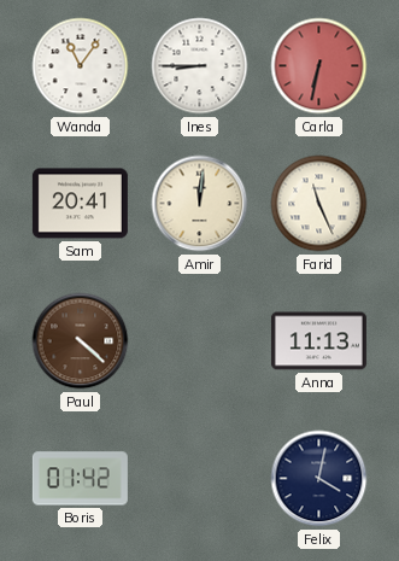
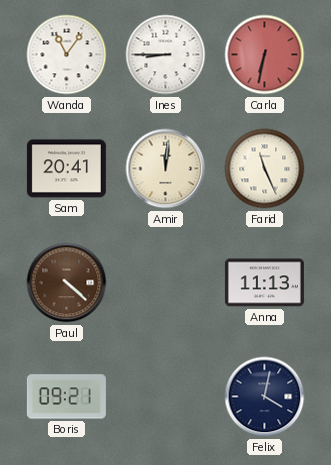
Boris: 01:42 -> 09:21 (66, 397)
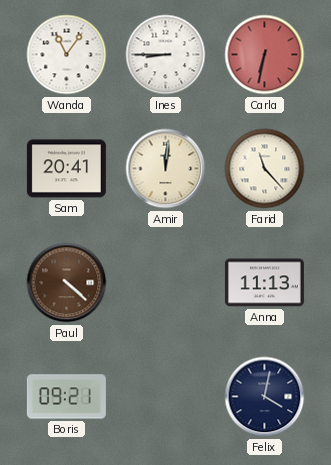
Farid: 11:26 -> 11:23 (265, 169)
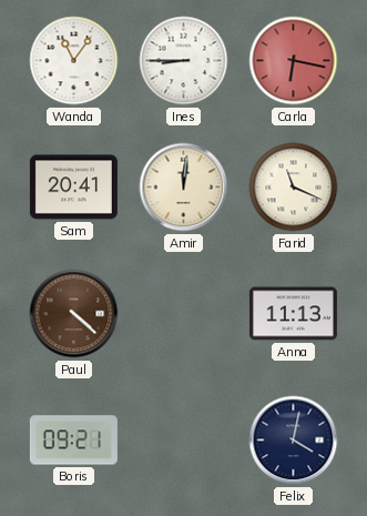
Carla: 6:32 -> 6:17 (294, 61)
Farid: 11:23 -> 11:19 (294, 188)
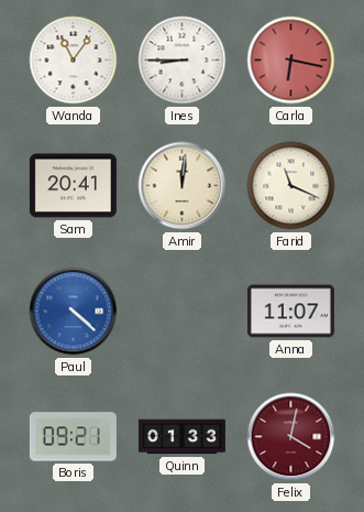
Paul dial: brown -> blue (74, 312)
Anna: 11:13 -> 11:07 (290, 312)
Quinn: none -> 01:33 (181, 437)
Felix dial: navy -> burgundy (291, 437)
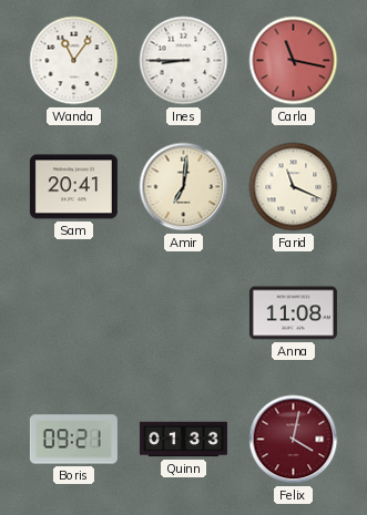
Carla: 6:17 -> 11:17 (294, 61)
Amir: 12:01 -> 7:01 (184, 187)
Paul: 4:22 -> none (74, 312)
Anna: 11:07 -> 11:08 (293, 313)
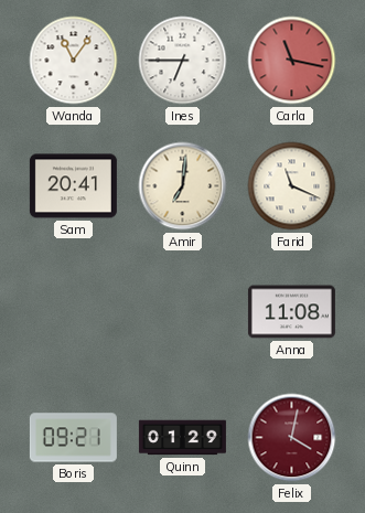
Ines: 8:45 -> 6:45 (183, 61)
Quinn: 01:33 -> 01:29 (182, 438)
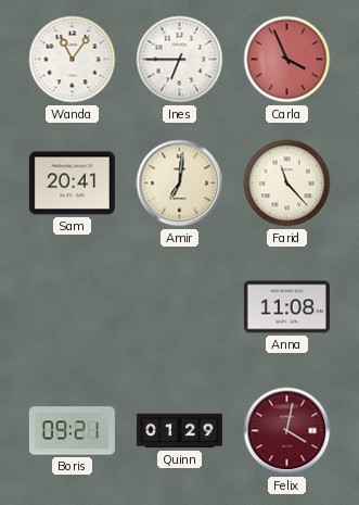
Carla: 11:17 -> 3:56 (287, 60)
Farid: 11:19 -> 11:23 (287, 184)
